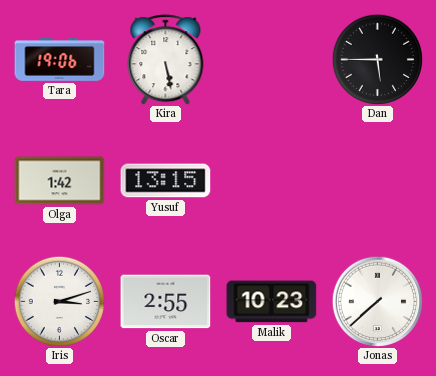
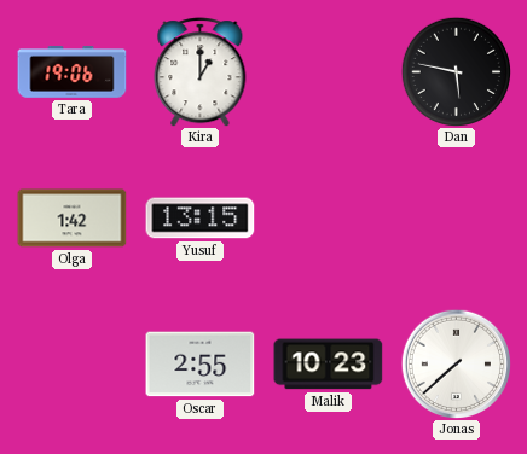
Kira: 5:28 -> 1:00 (201, 72)
Dan: 5:45 -> 5:47 (456, 71)
Iris: 3:12 -> none (59, 301)
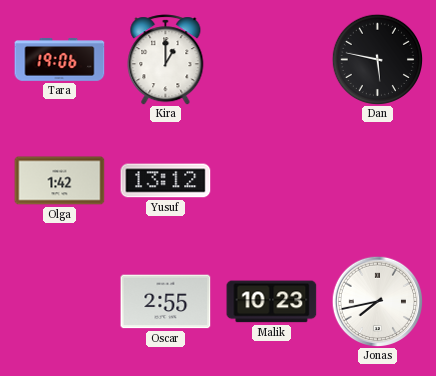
Yusuf: 13:15 -> 13:12 (166, 181)
Jonas: 7:38 -> 7:43 (377, 301)
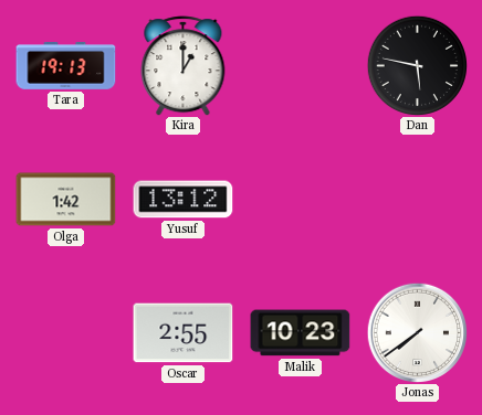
Tara: 19:06 -> 19:13 (66, 66)
Jonas: 7:43 -> 7:39 (417, 332)
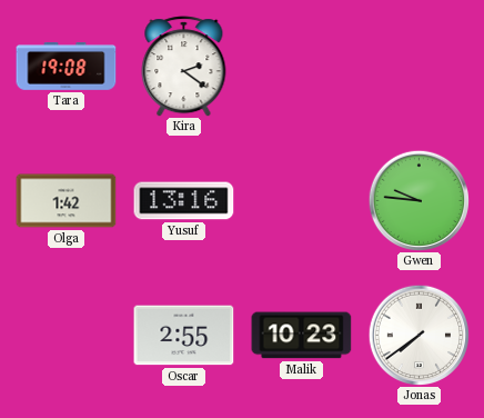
Tara: 19:13 -> 19:08 (67, 67)
Kira: 1:00 -> 2:21 (184, 67)
Dan: 5:47 -> none (417, 65)
Yusuf: 13:12 -> 13:16 (184, 201)
Gwen: none -> 9:46 (419, 200)
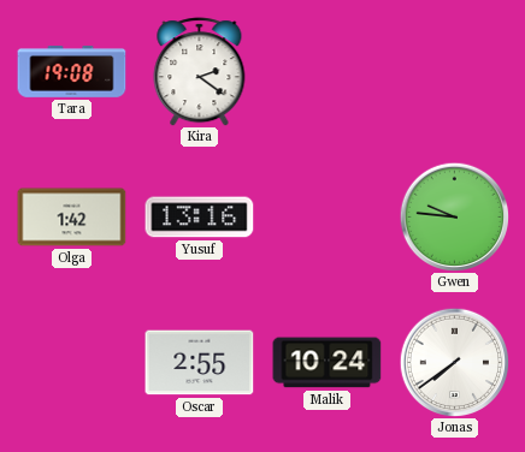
Malik: 10:23 -> 10:24 (328, 363)
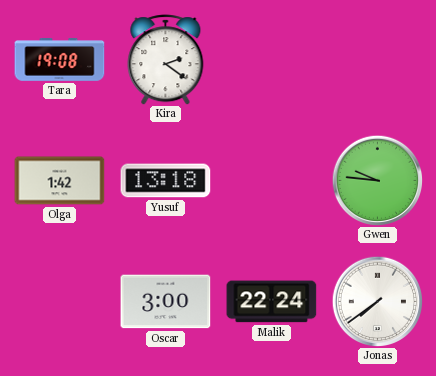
Yusuf: 13:16 -> 13:18 (166, 181)
Oscar: 2:55 -> 3:00 (166, 302)
Malik: 10:24 -> 22:24 (272, 302)
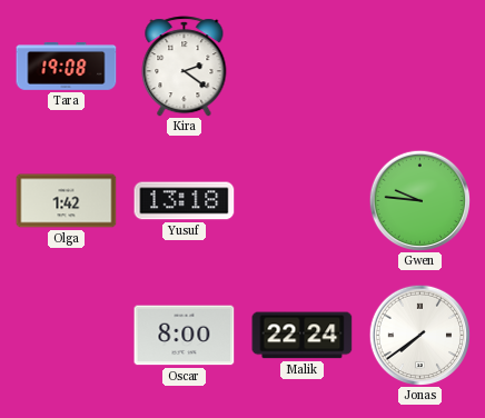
Oscar: 3:00 -> 8:00 (185, 336)
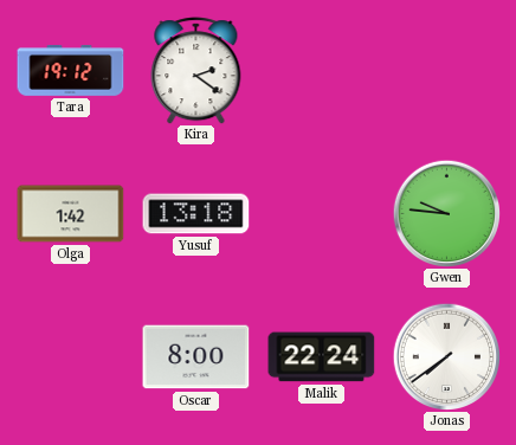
Tara: 19:08 -> 19:12 (71, 71)
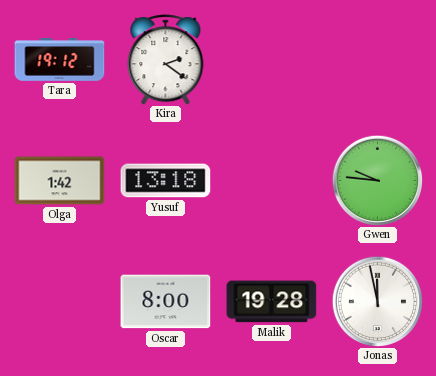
Malik: 22:24 -> 19:28 (272, 302)
Jonas: 7:39 -> 11:58 (377, 301)
